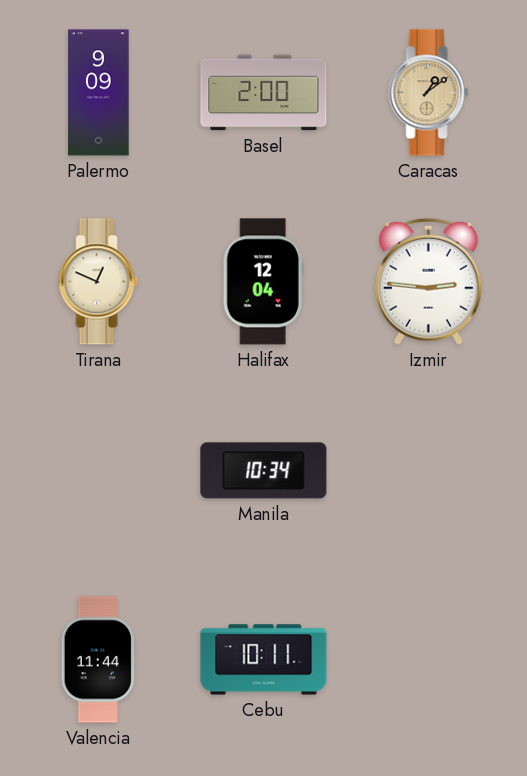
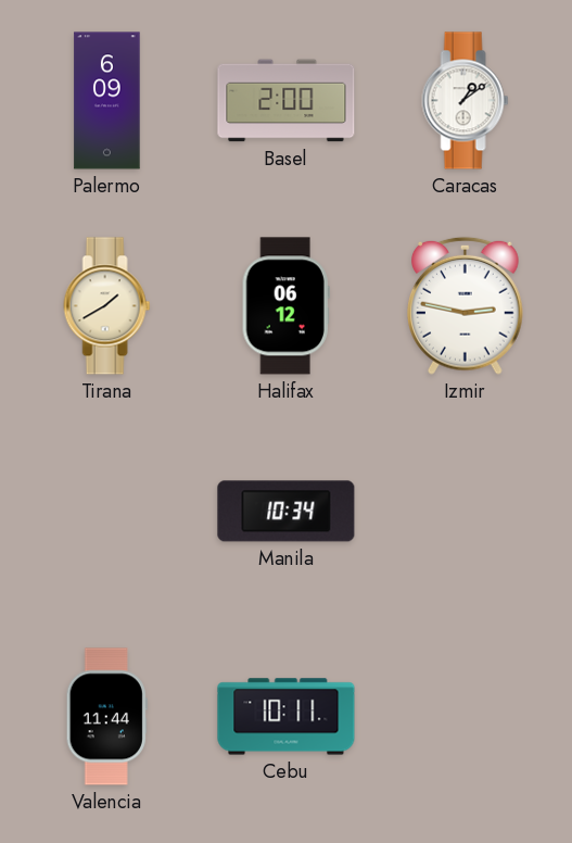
Palermo: 9:09 -> 6:09 (107, 101)
Caracas dial: champagne -> white (466, 101)
Tirana: 12:49 -> 1:40 (107, 306)
Halifax: 12:04 -> 06:12 (285, 306)
Izmir: 2:46 -> 2:47 (466, 305)
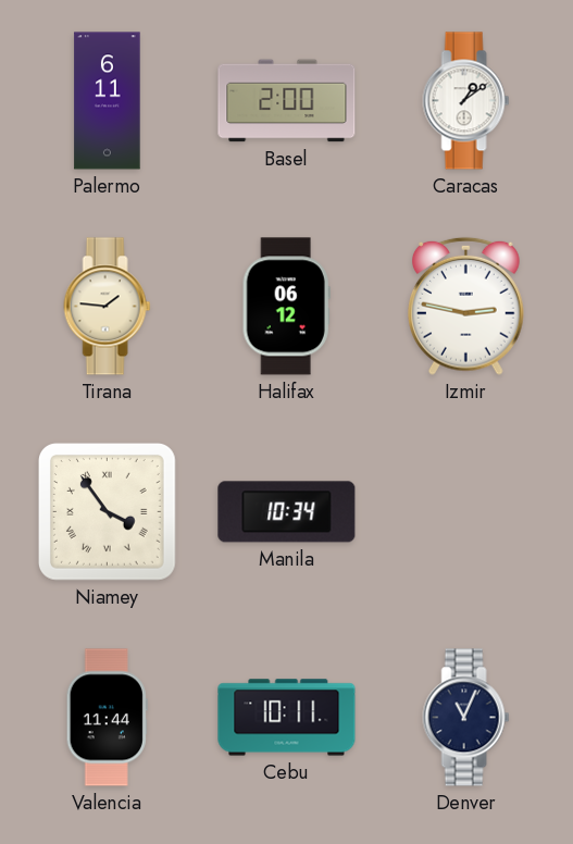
Palermo: 6:09 -> 6:11 (108, 101)
Tirana: 1:40 -> 1:46 (108, 307)
Niamey: none -> 3:54 (107, 511)
Denver: none -> 11:04 (466, 718)
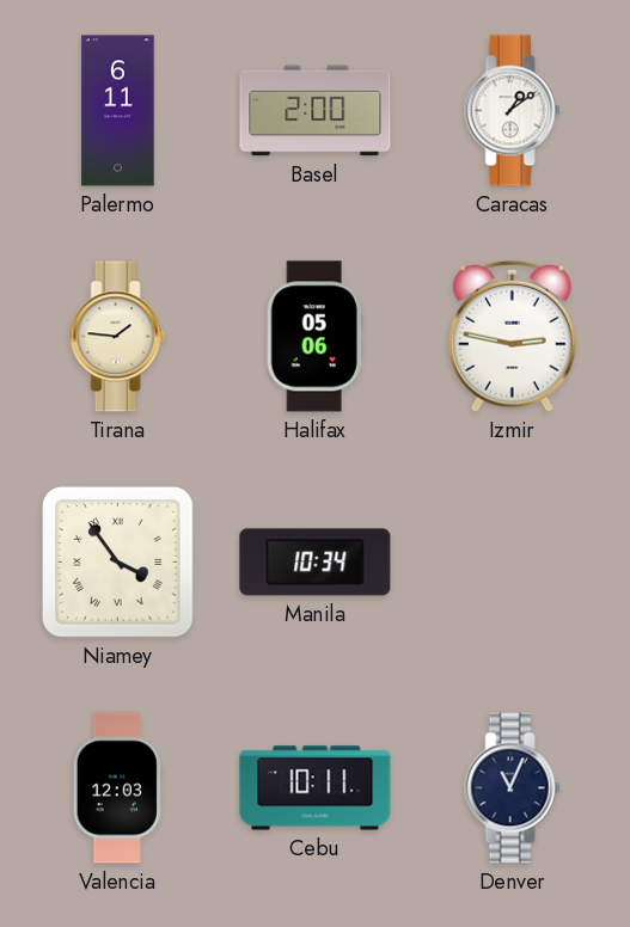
Halifax: 06:12 -> 05:06 (314, 337)
Valencia: 11:44 -> 12:03 (117, 788)
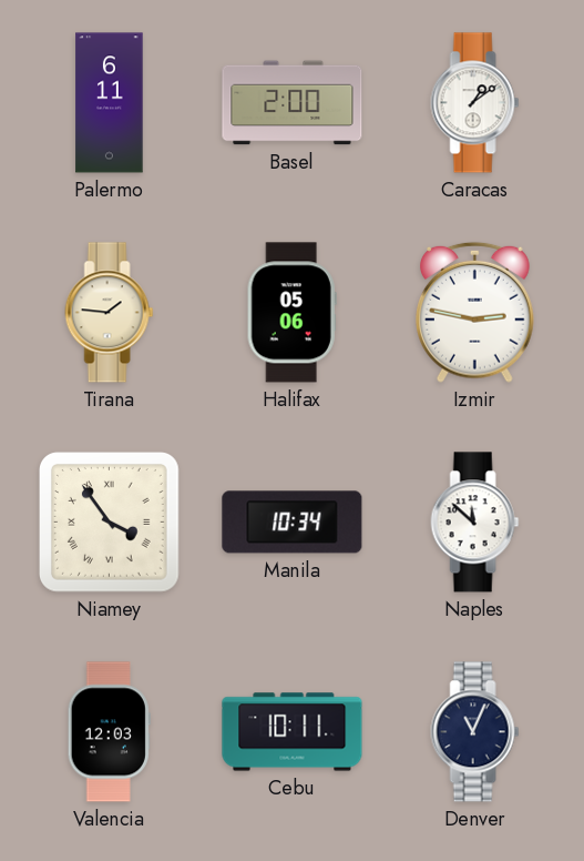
Naples: none -> 11:52 (475, 523)
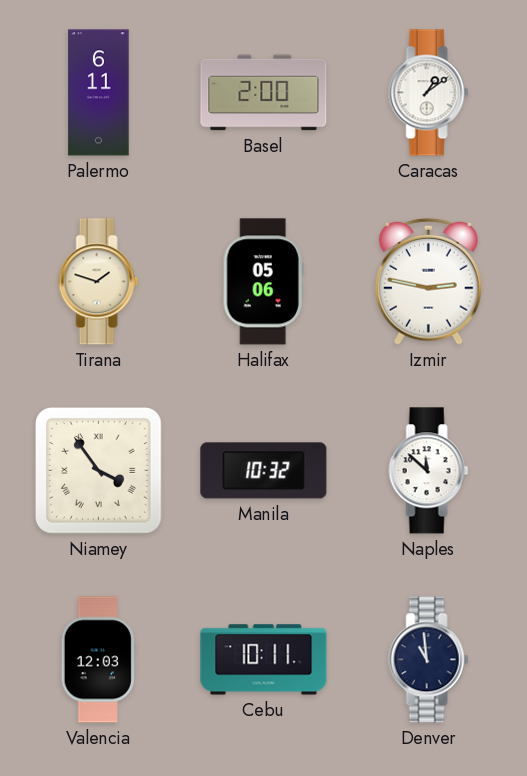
Tirana: 1:46 -> 1:48 (99, 282)
Manila: 10:34 -> 10:32 (264, 471)
Denver: 11:04 -> 10:59 (429, 660)
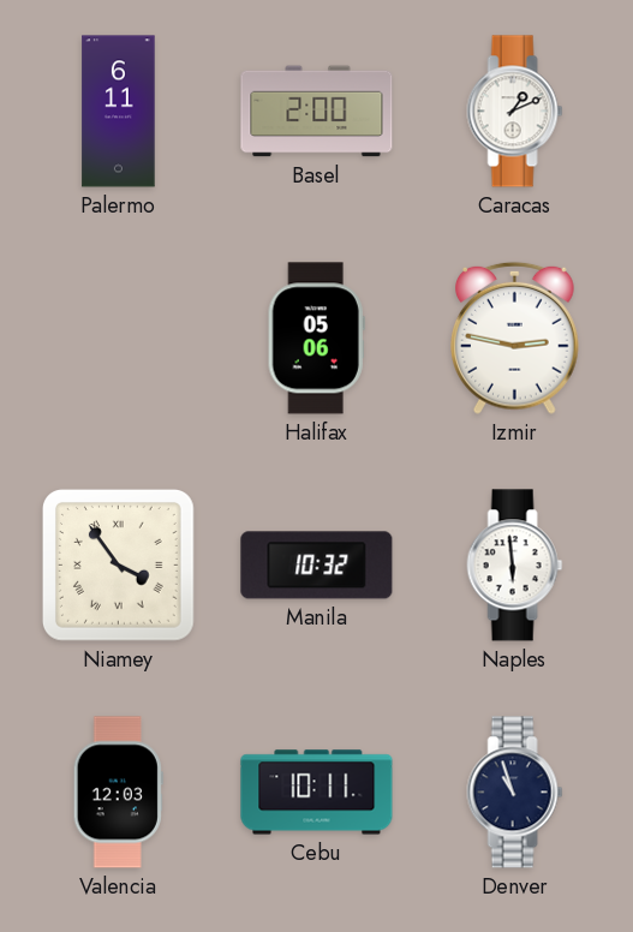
Caracas: 1:09 -> 1:11 (515, 112)
Tirana: 1:48 -> none (99, 282)
Naples: 11:52 -> 5:59 (515, 566)
Denver: 10:59 -> 10:57 (515, 793)
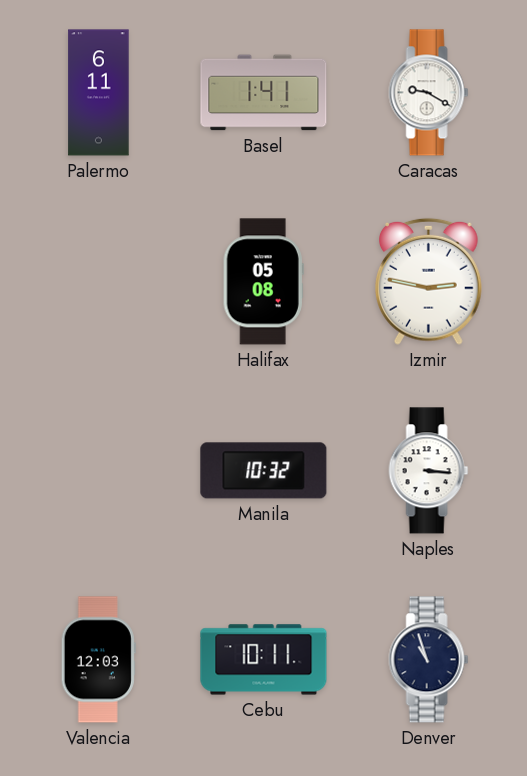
Basel: 2:00 -> 1:41 (264, 93)
Caracas: 1:11 -> 9:20 (429, 93)
Halifax: 05:06 -> 05:08 (263, 282)
Niamey: 3:54 -> none (118, 564)
Naples: 5:59 -> 3:16 (429, 471)
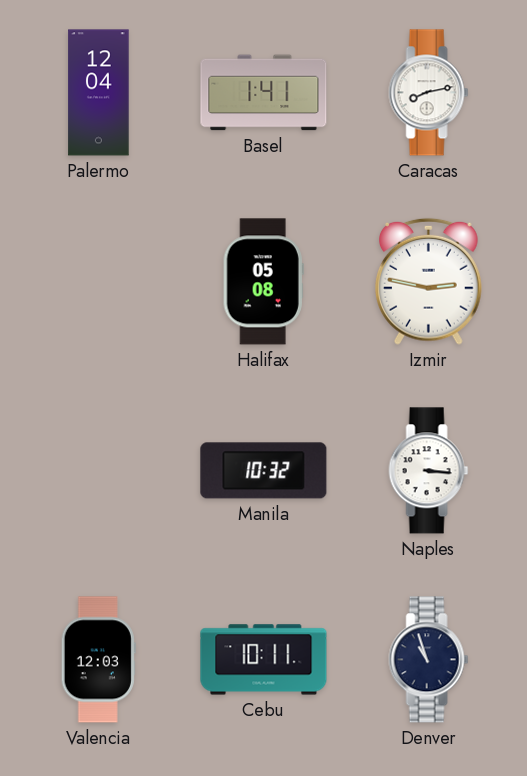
Palermo: 6:11 -> 12:04 (99, 93)
Caracas: 9:20 -> 8:13 (429, 93)
